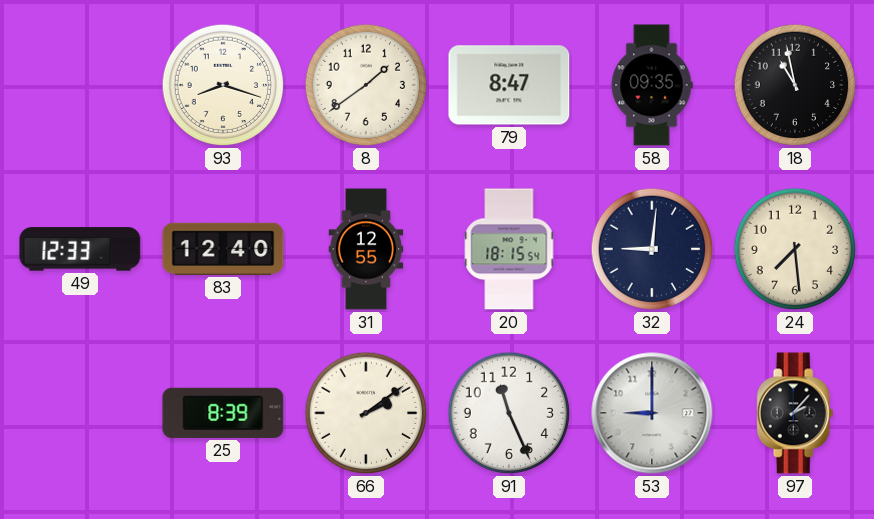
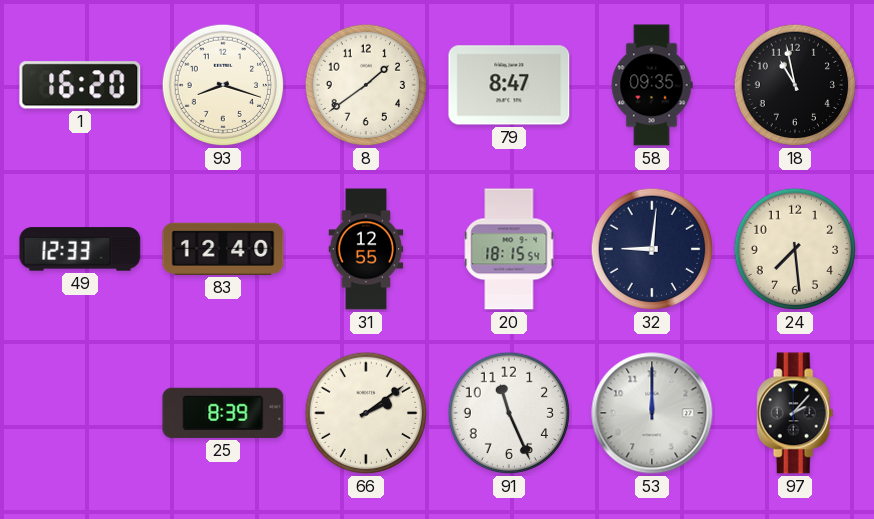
1: none -> 16:20 (80, 85)
53: 9:00 -> 12:00 (652, 413)
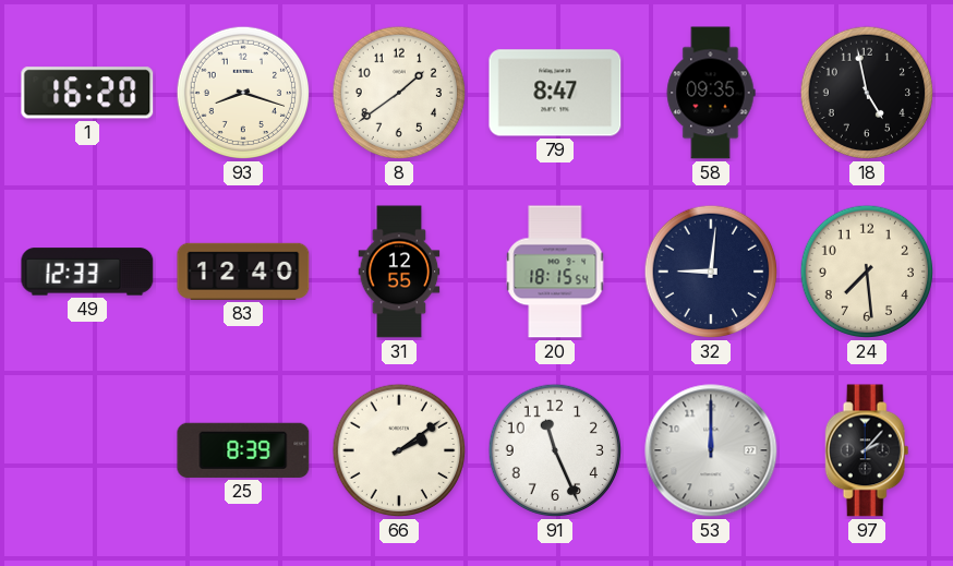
18: 10:58 -> 4:58 (867, 93)
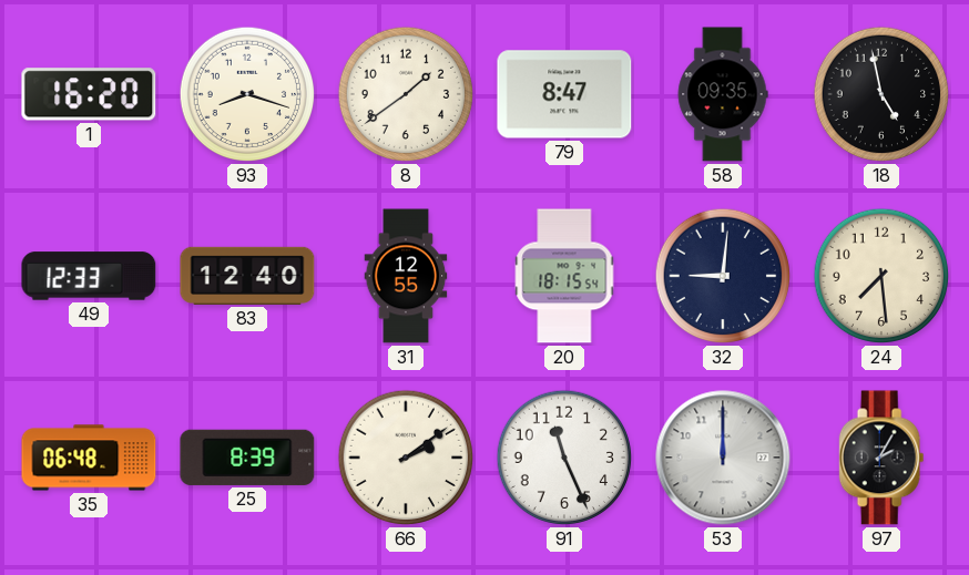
35: none -> 06:48 (89, 458)
97: 2:07 -> 2:05 (881, 458)
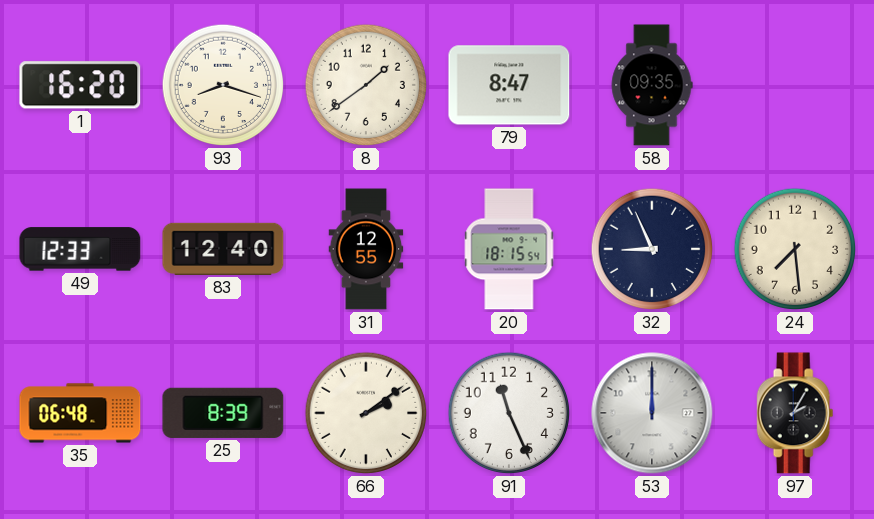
18: 4:58 -> none (881, 94)
32: 9:01 -> 8:56 (652, 249)
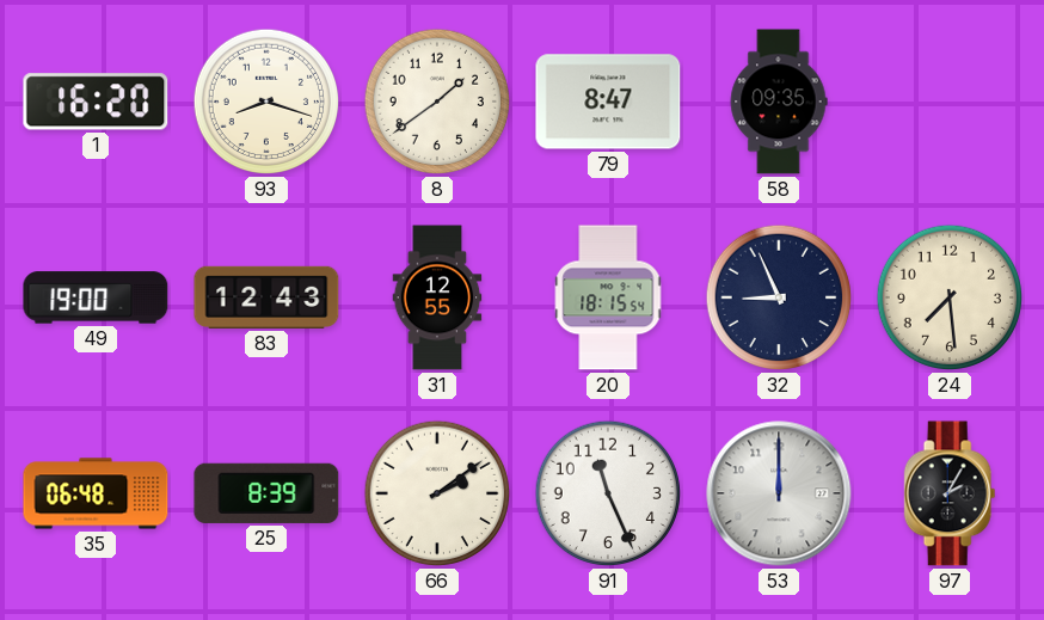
49: 12:33 -> 19:00 (96, 297)
83: 12:40 -> 12:43 (266, 297)
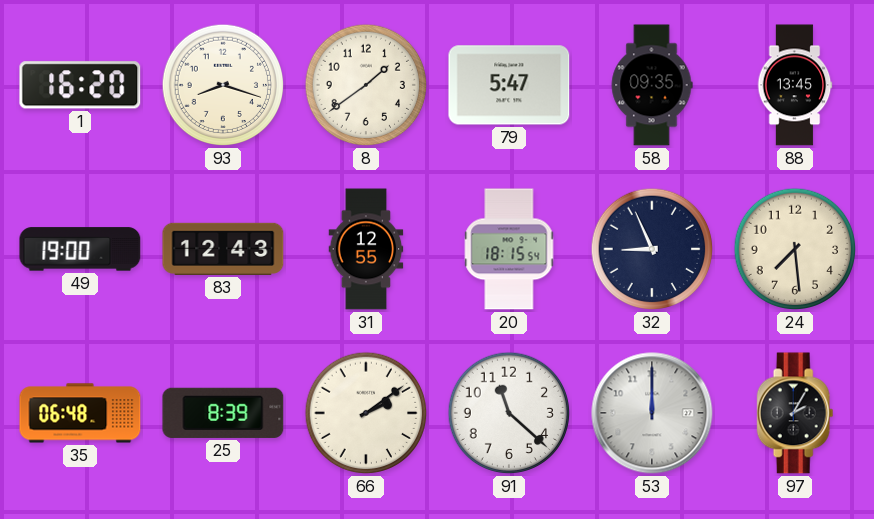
79: 8:47 -> 5:47 (509, 85)
88: none -> 13:45 (795, 85)
91: 11:26 -> 11:22 (509, 413)
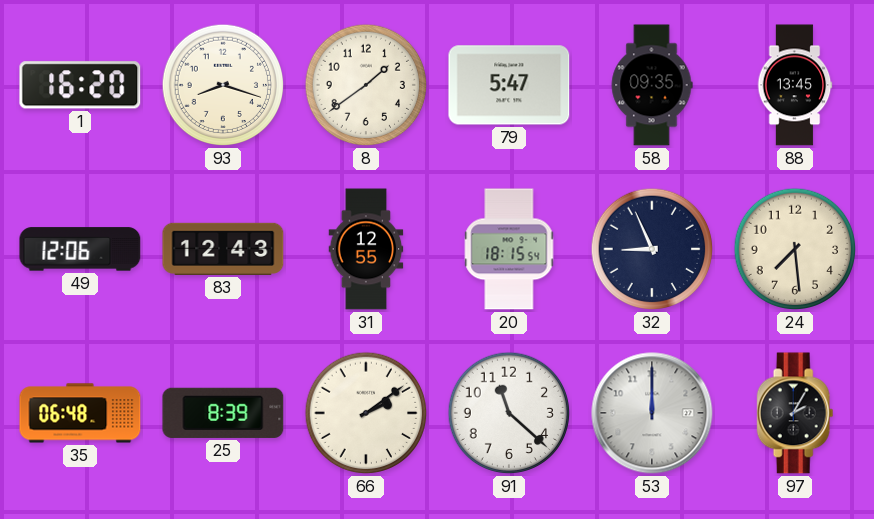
49: 19:00 -> 12:06 (80, 249)
